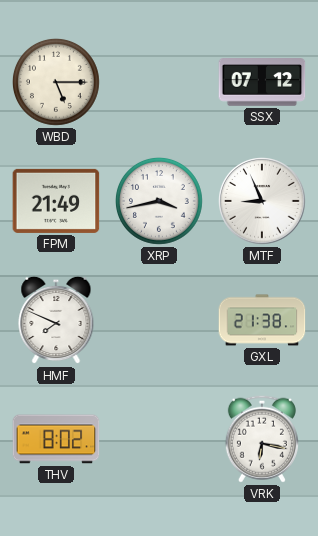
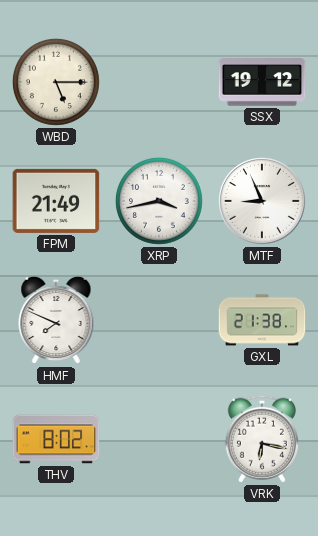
SSX: 07:12 -> 19:12 (262, 82)
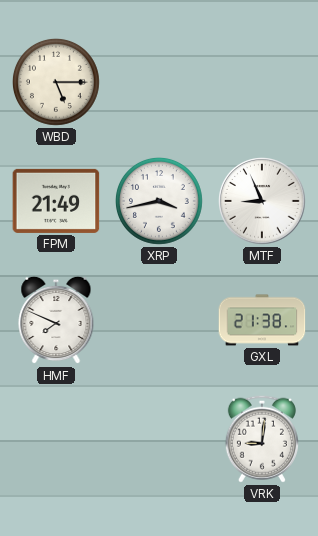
SSX: 19:12 -> none (262, 82)
THV: 8:02 -> none (56, 439)
VRK: 6:17 -> 9:01 (262, 439)
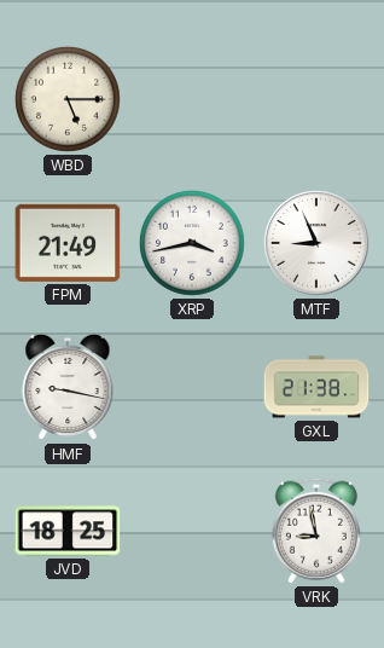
HMF: 7:49 -> 9:17 (68, 387)
JVD: none -> 18:25 (68, 531)
VRK: 9:01 -> 8:58 (316, 531)
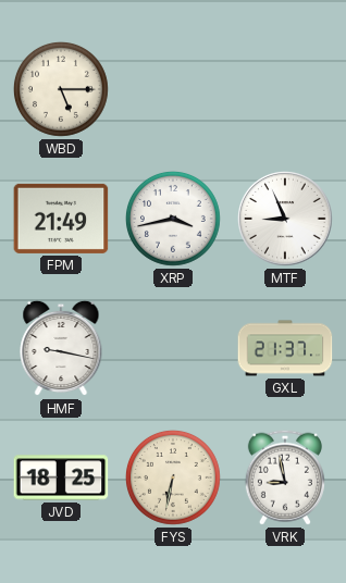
GXL: 21:38 -> 21:37 (285, 348)
FYS: none -> 6:32 (174, 479)
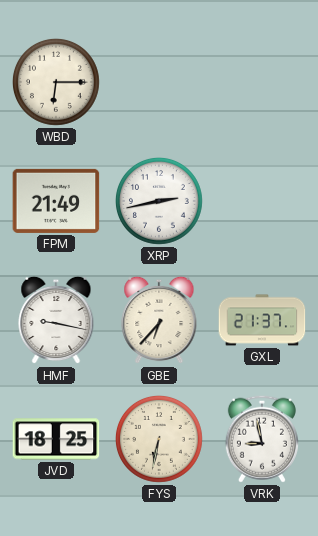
WBD: 5:15 -> 6:15 (57, 83)
XRP: 3:43 -> 2:43 (160, 202)
MTF: 8:56 -> none (286, 220)
GBE: none -> 6:37 (159, 320)
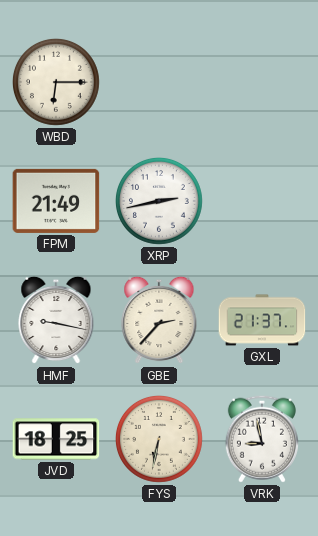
GBE: 6:37 -> 2:37 (159, 320)
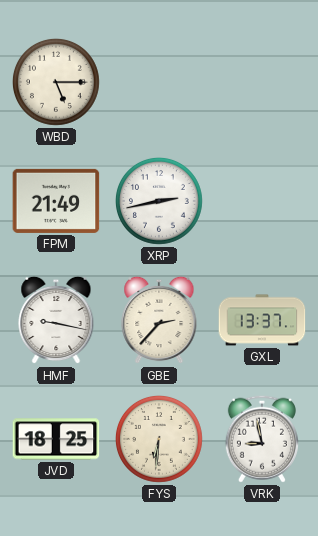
WBD: 6:15 -> 5:15 (57, 83)
GXL: 21:37 -> 13:37 (262, 320)
FYS: 6:32 -> 6:31 (160, 440)
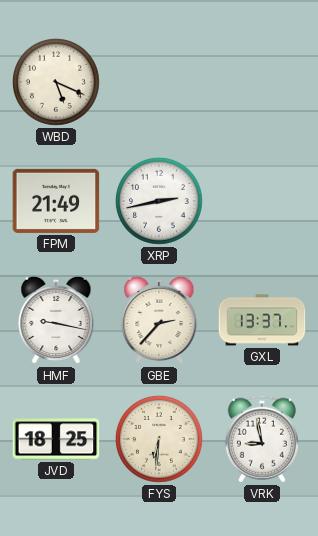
WBD: 5:15 -> 5:19 (57, 83)
